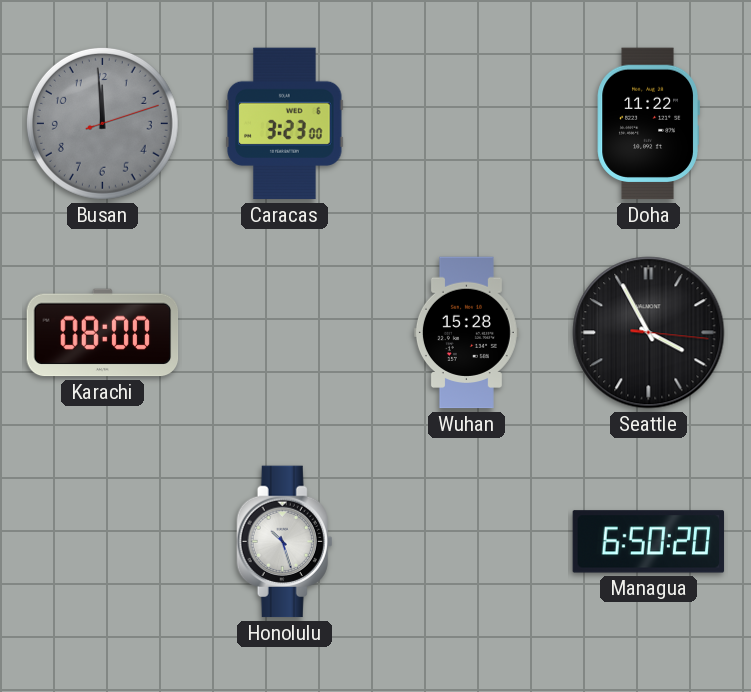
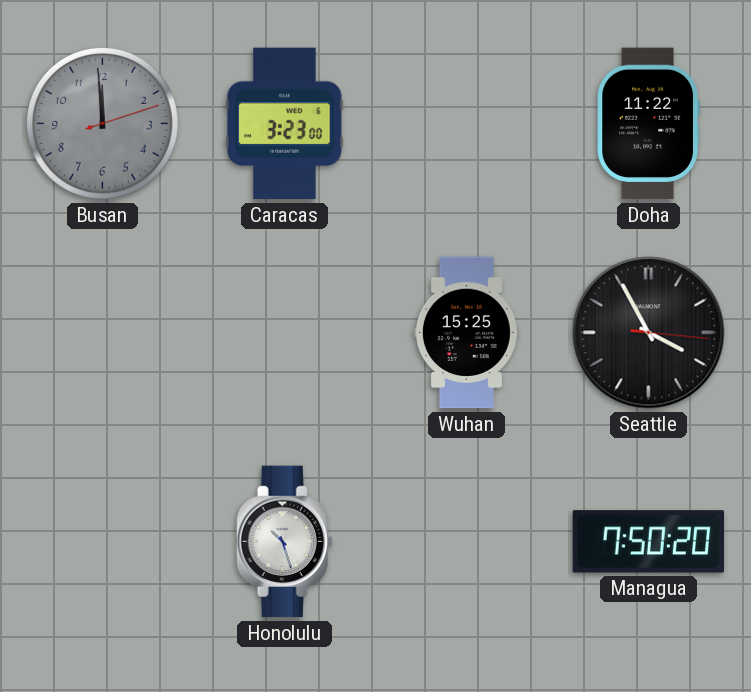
Karachi: 08:00 -> none (103, 333)
Wuhan: 15:28 -> 15:25 (466, 333)
Managua: 6:50 -> 7:50 (649, 542)
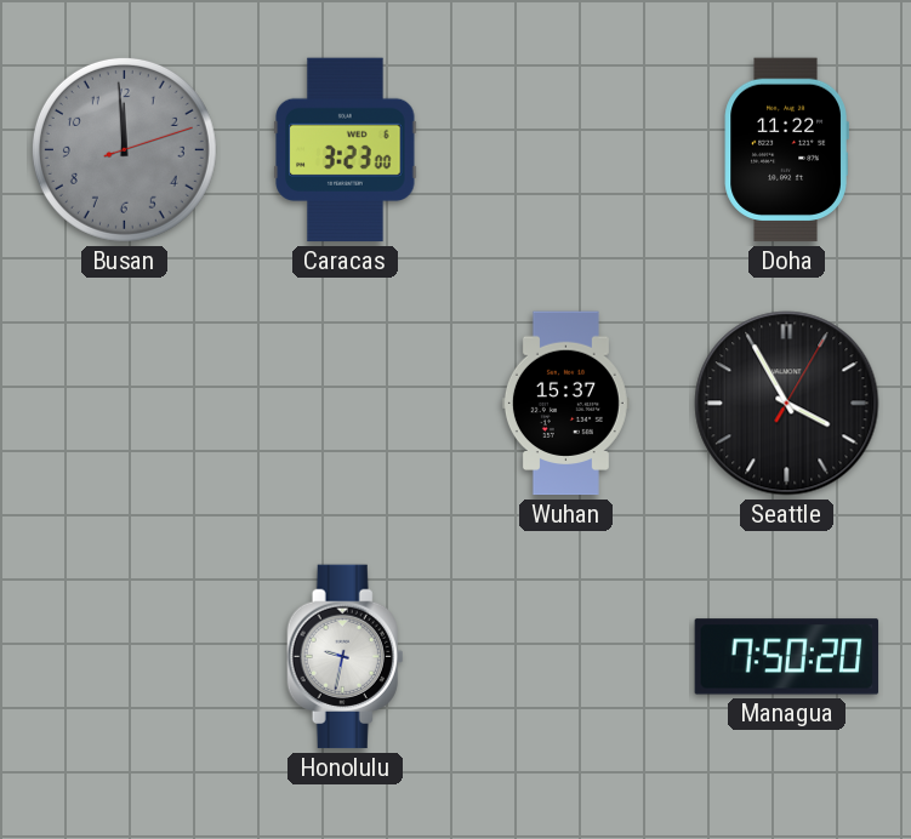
Wuhan: 15:25 -> 15:37 (565, 404)
Seattle: 3:55:16 -> 3:55:05 (787, 404)
Honolulu: 10:27 -> 9:32 (346, 657)
